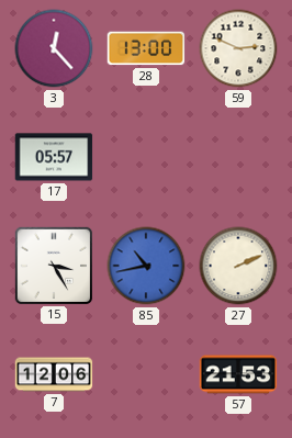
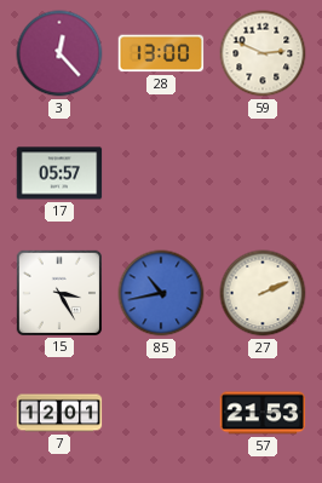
7: 12:06 -> 12:01 (59, 413)
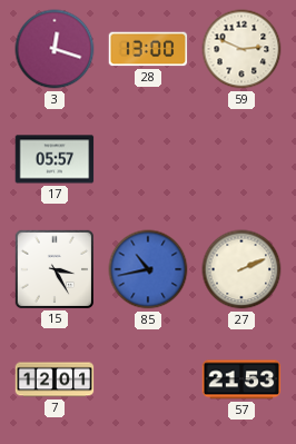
3: 12:23 -> 12:18 (55, 49)
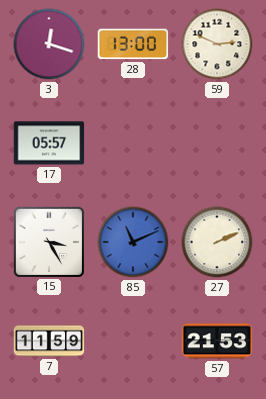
85: 10:43 -> 11:11 (133, 242)
7: 12:01 -> 11:59 (49, 341)
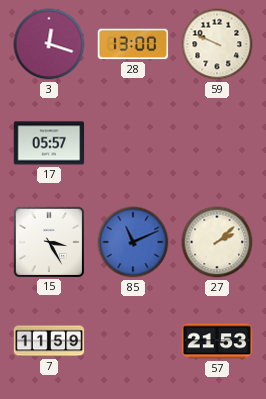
59: 2:49 -> 9:49 (217, 44)
27: 2:11 -> 2:08 (217, 242)
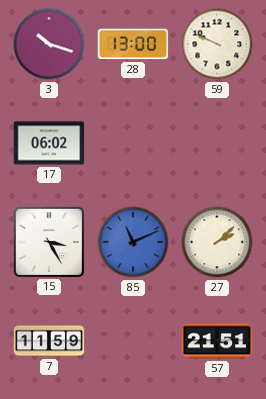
3: 12:18 -> 10:18 (49, 44)
17: 05:57 -> 06:02 (49, 143)
57: 21:53 -> 21:51 (217, 341)
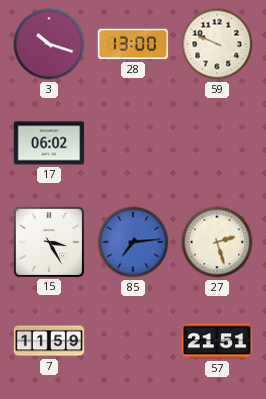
85: 11:11 -> 7:14 (133, 242)
27: 2:08 -> 2:27 (217, 242)
